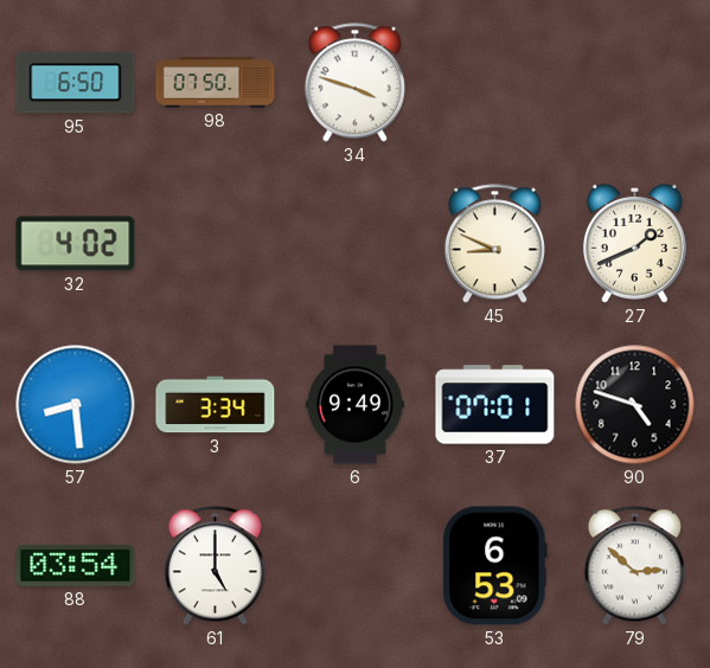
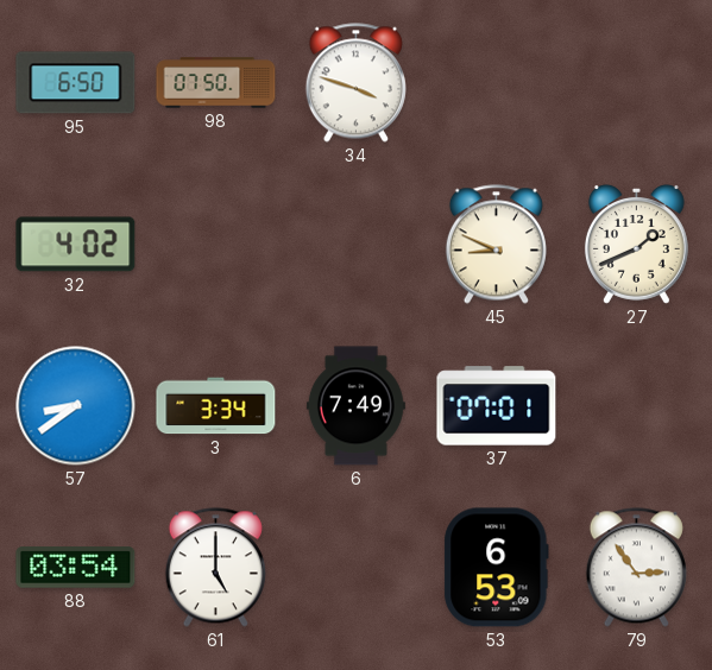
57: 8:29 -> 8:39 (76, 406)
6: 9:49 -> 7:49 (355, 406)
90: 4:48 -> none (635, 405)
79: 2:52 -> 2:54 (636, 568)
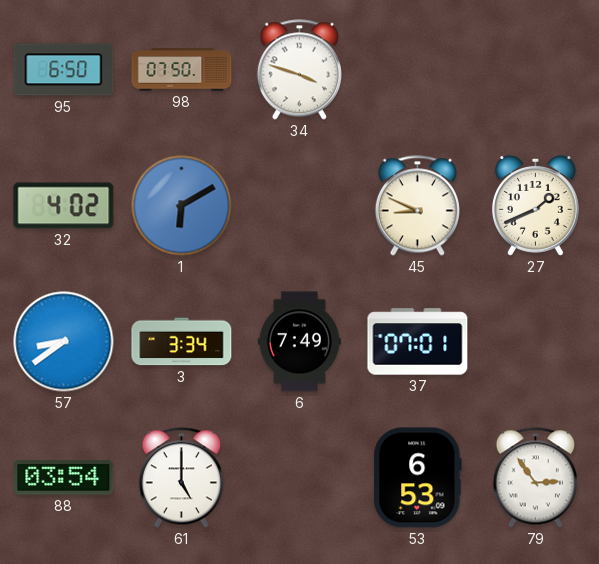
1: none -> 6:10 (182, 206)
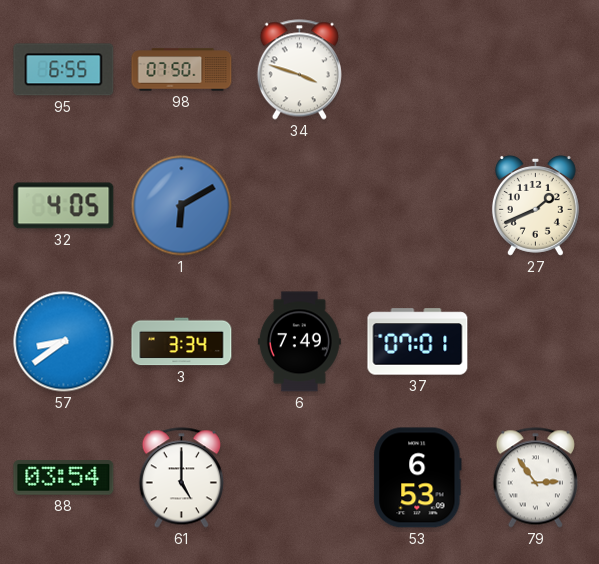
95: 6:50 -> 6:55 (64, 70)
32: 4:02 -> 4:05 (64, 206)
45: 8:49 -> none (417, 206)
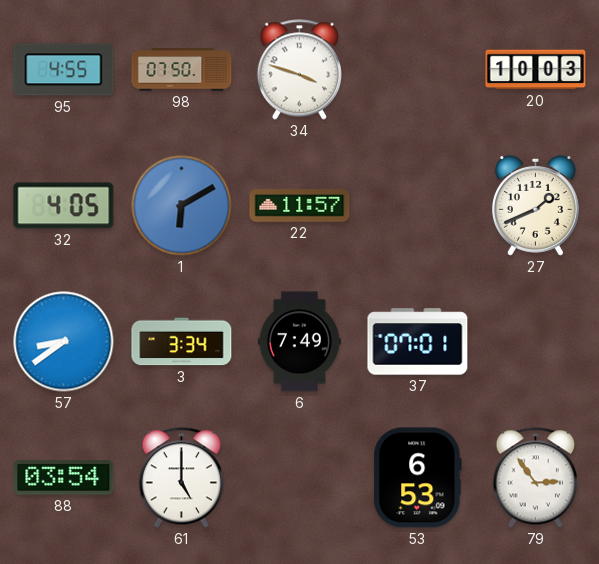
95: 6:55 -> 4:55 (64, 70)
20: none -> 10:03 (536, 70)
22: none -> 11:57 (300, 206)
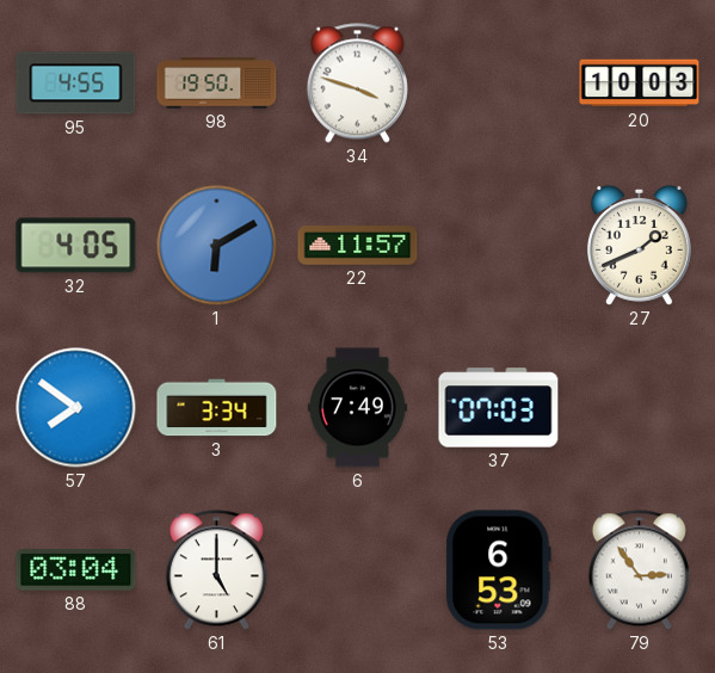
98: 07:50 -> 19:50 (217, 84)
57: 8:39 -> 7:51 (76, 408)
37: 07:01 -> 07:03 (499, 408)
88: 03:54 -> 03:04 (76, 570)
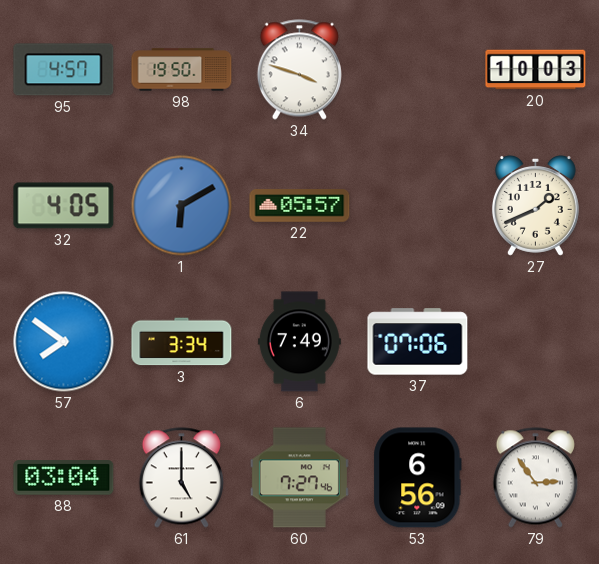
95: 4:55 -> 4:57 (64, 70)
22: 11:57 -> 05:57 (300, 206)
37: 07:03 -> 07:06 (418, 342)
60: none -> 7:27 (299, 478)
53: 6:53 -> 6:56 (418, 478)
